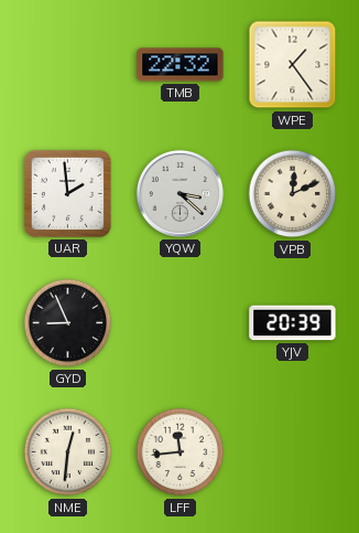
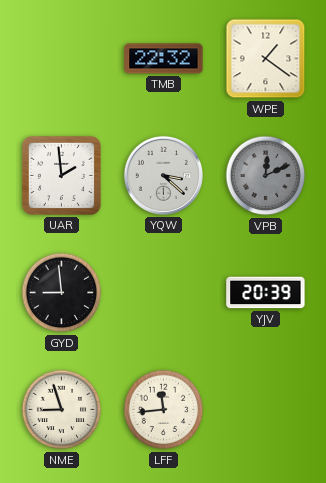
WPE: 1:24 -> 1:21 (266, 59)
VPB dial: cream -> grey (266, 176)
GYD: 8:56 -> 8:59 (62, 293)
NME: 12:31 -> 8:57 (62, 410)
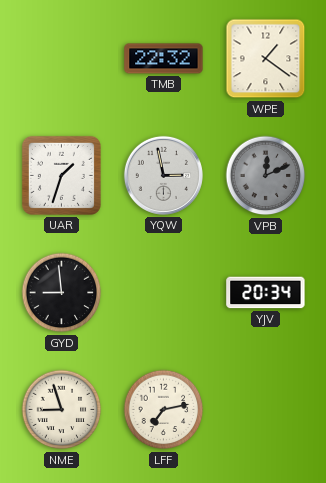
UAR: 1:59 -> 1:33 (61, 175)
YQW: 3:22 -> 2:58 (163, 175)
YJV: 20:39 -> 20:34 (266, 293)
LFF: 11:44 -> 7:13 (164, 410)
